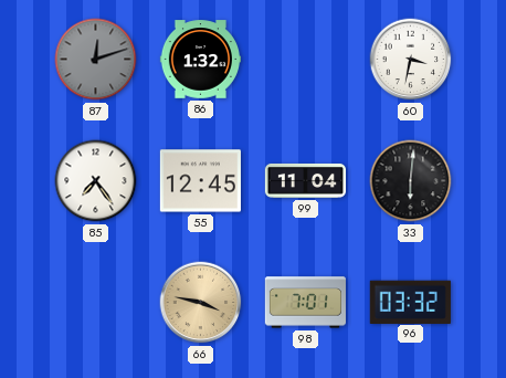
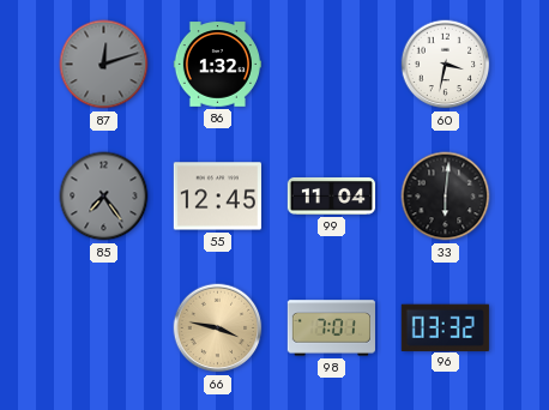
85 dial: white -> grey (104, 197)
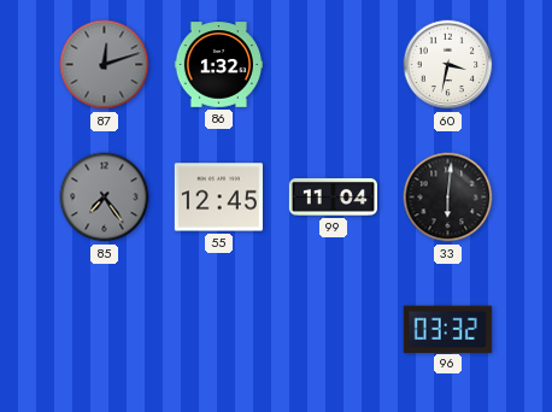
66: 3:47 -> none (218, 328)
98: 7:01 -> none (331, 328)
